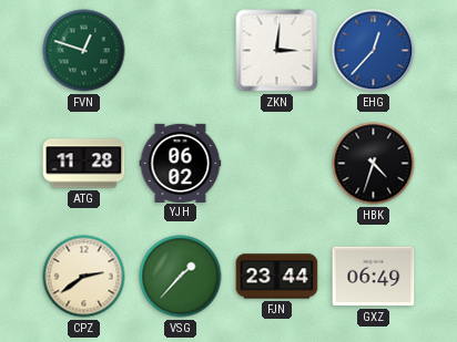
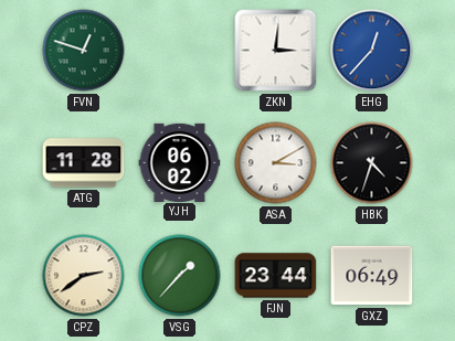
ASA: none -> 3:10 (276, 163)
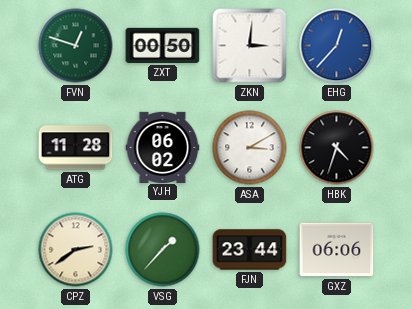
ZXT: none -> 00:50 (163, 45)
GXZ: 06:49 -> 06:06 (337, 250)
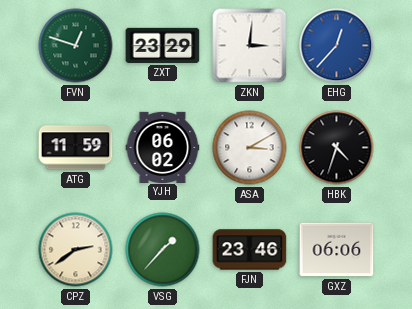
ZXT: 00:50 -> 23:29 (163, 45)
ATG: 11:28 -> 11:59 (76, 148)
FJN: 23:44 -> 23:46 (250, 250)
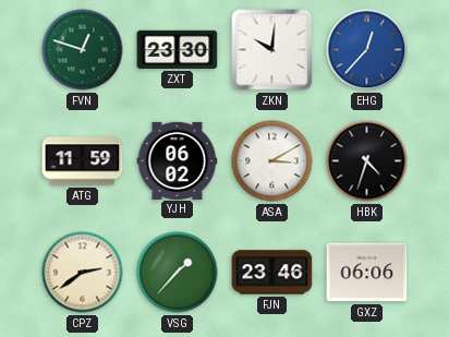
ZXT: 23:29 -> 23:30 (178, 49)
ZKN: 3:01 -> 10:01 (272, 50)
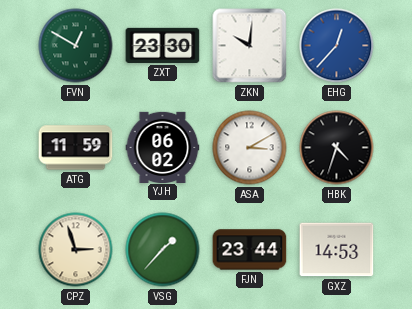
FVN: 12:48 -> 12:50 (76, 46)
CPZ: 2:39 -> 2:57 (76, 250)
FJN: 23:46 -> 23:44 (250, 250)
GXZ: 06:06 -> 14:53 (337, 250)
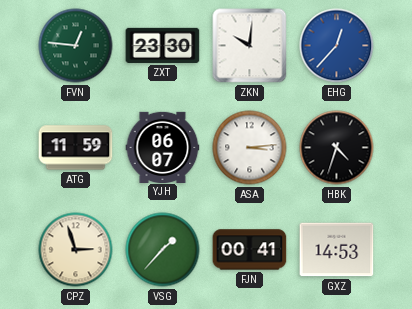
FVN: 12:50 -> 12:46 (76, 46)
YJH: 06:02 -> 06:07 (163, 147)
ASA: 3:10 -> 3:14 (250, 148)
FJN: 23:44 -> 00:41 (250, 250)
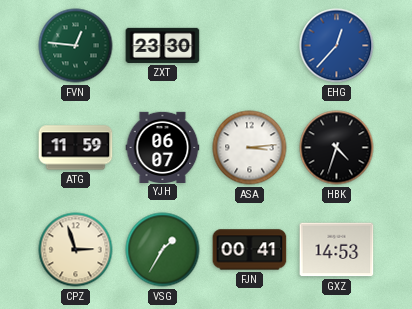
ZKN: 10:01 -> none (250, 46)
VSG: 1:37 -> 1:35 (163, 250)
